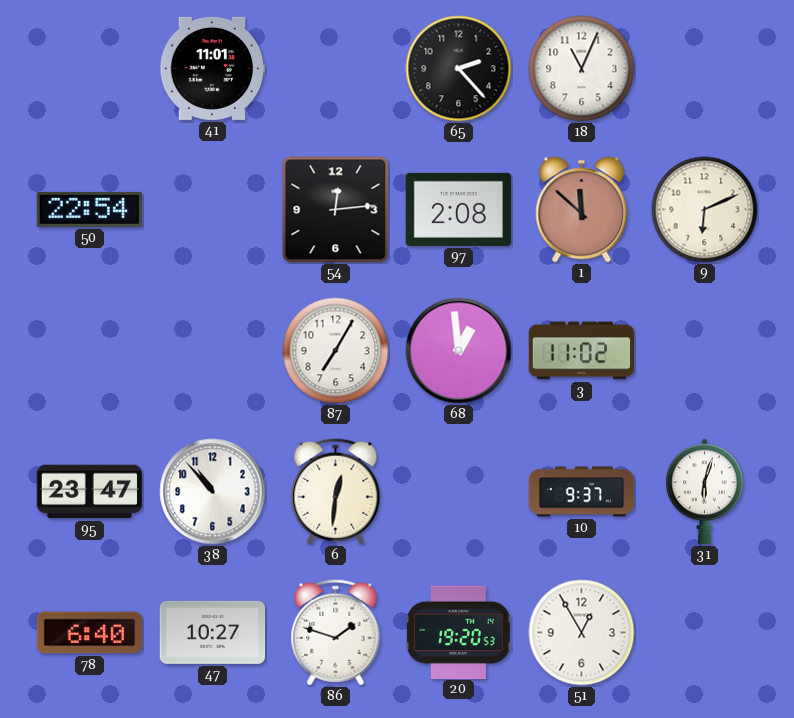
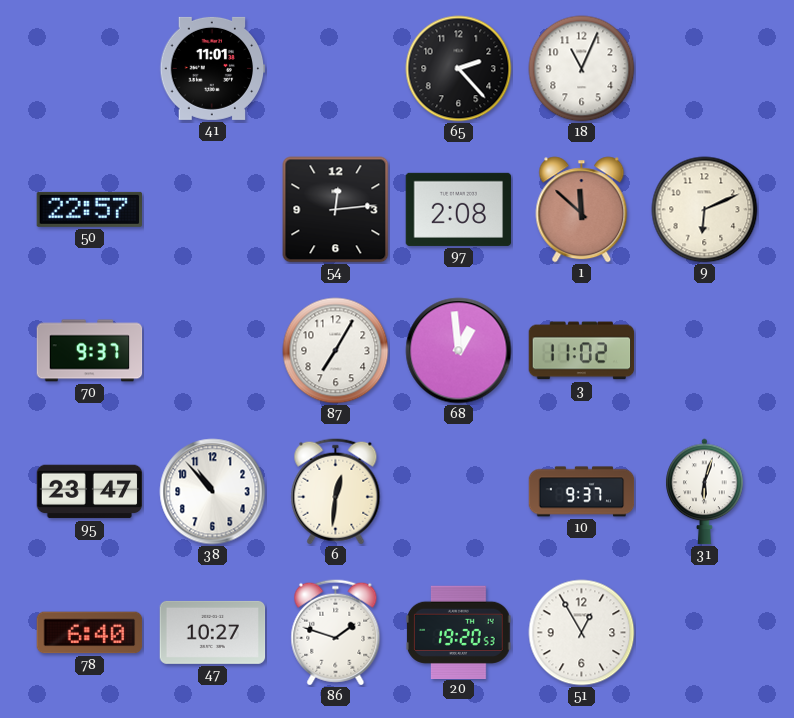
50: 22:54 -> 22:57 (89, 209)
70: none -> 9:37 (90, 351)
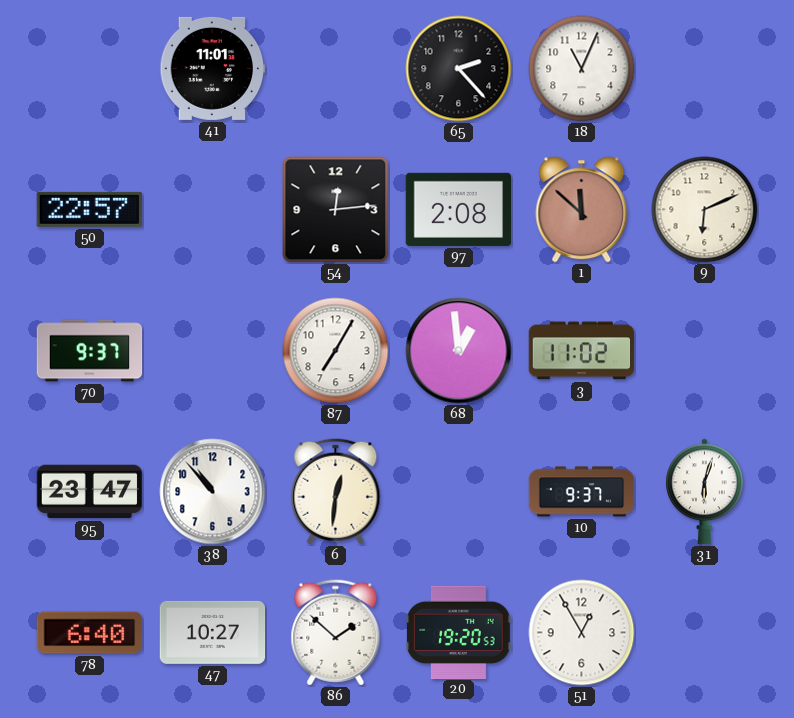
86: 1:48 -> 1:52 (336, 633)
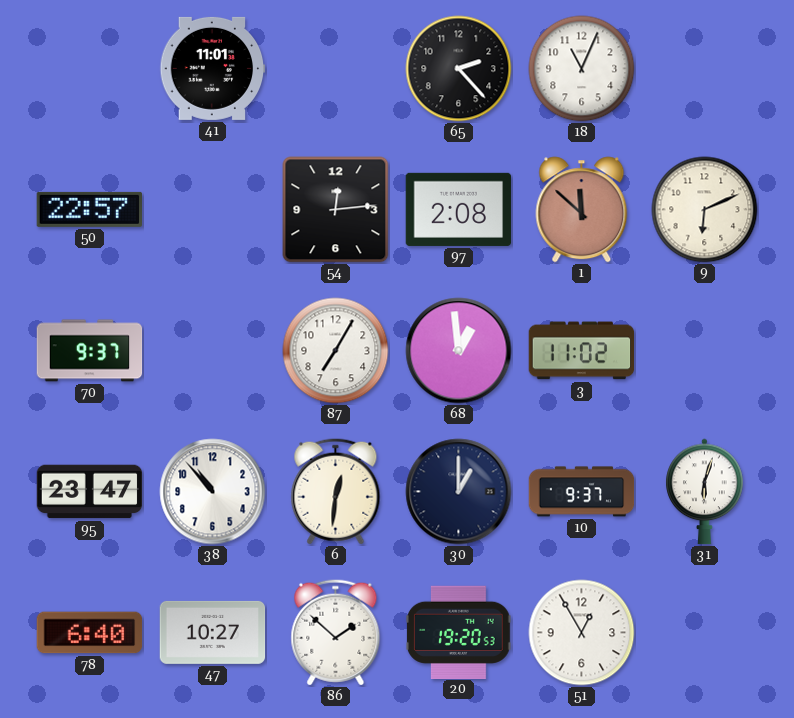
30: none -> 1:00 (459, 492)
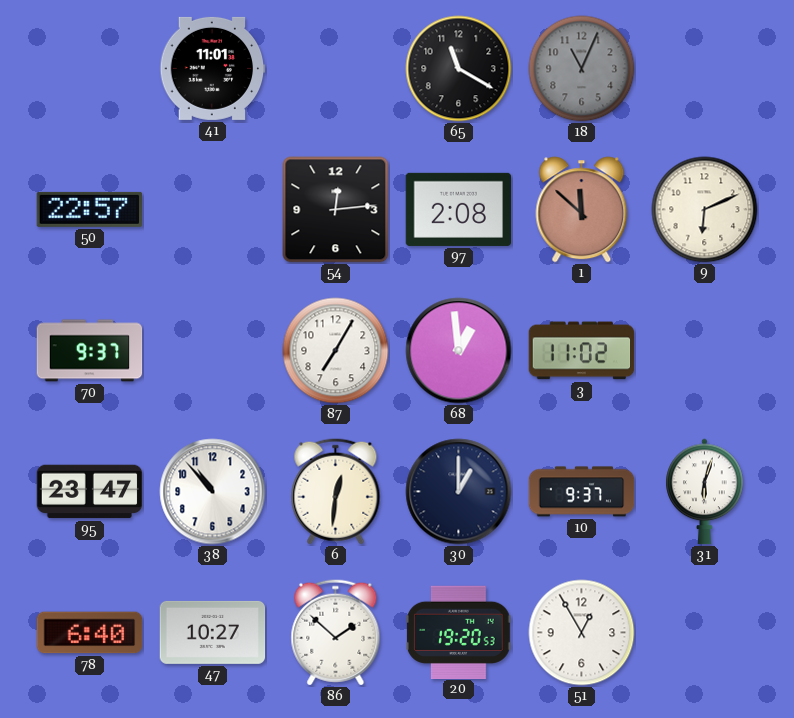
65: 2:23 -> 11:20 (459, 69)
18 dial: white -> grey (582, 69)
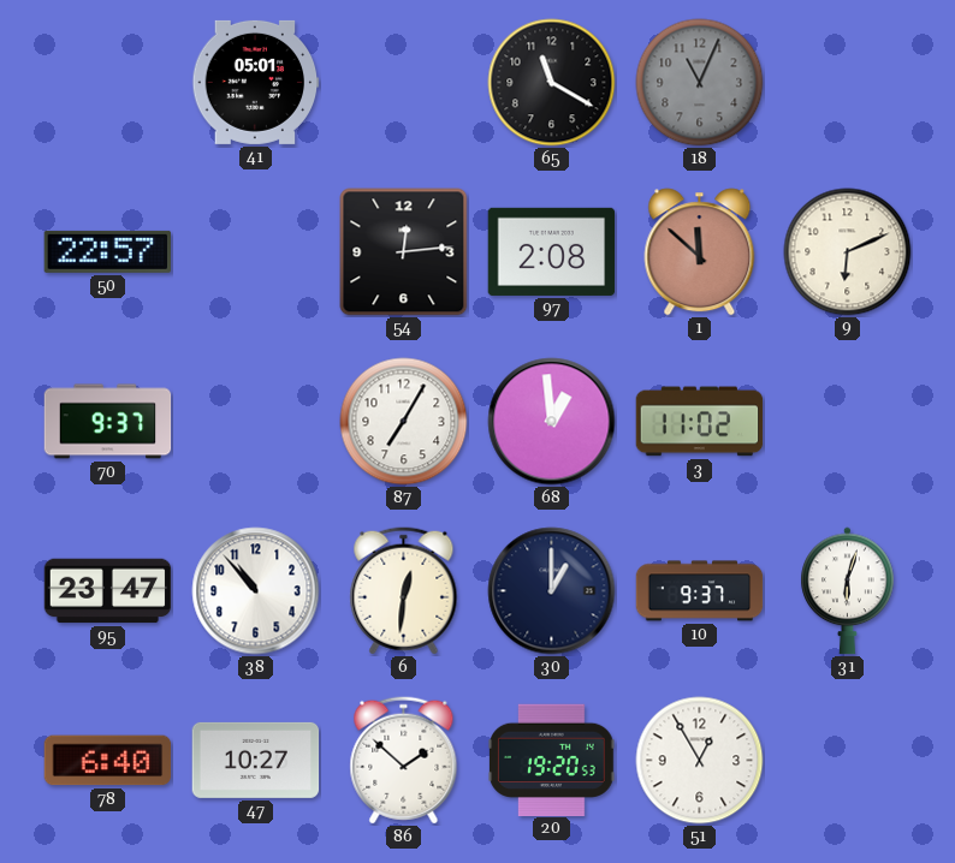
41: 11:01 -> 05:01 (256, 82)
